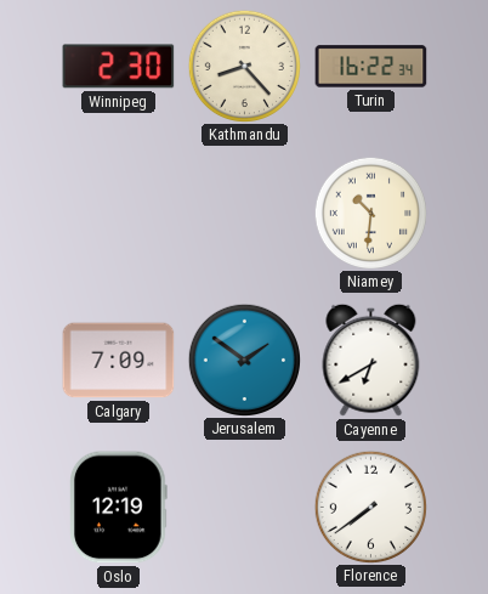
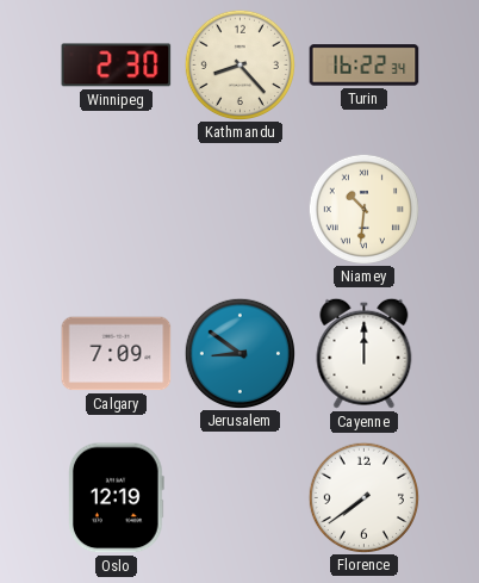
Jerusalem: 1:51 -> 8:51 (240, 353)
Cayenne: 6:40 -> 12:00 (365, 353)
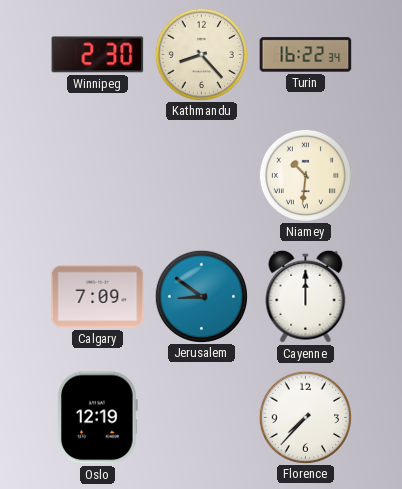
Florence: 7:39 -> 7:37 (305, 417)
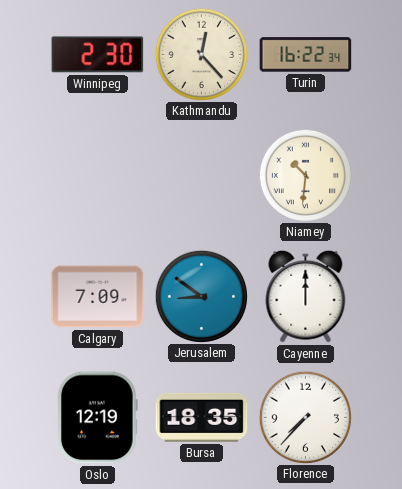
Kathmandu: 8:23 -> 12:23 (201, 54)
Bursa: none -> 18:35 (202, 417)
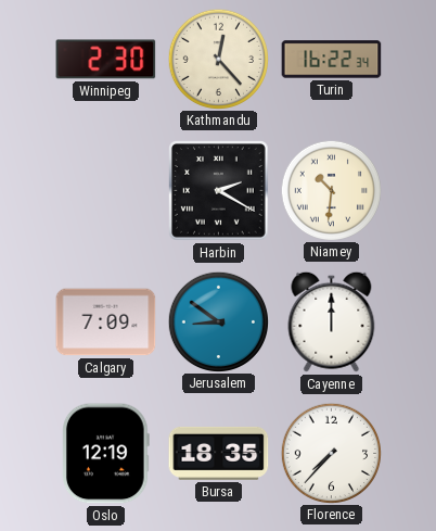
Harbin: none -> 2:20 (219, 191)
